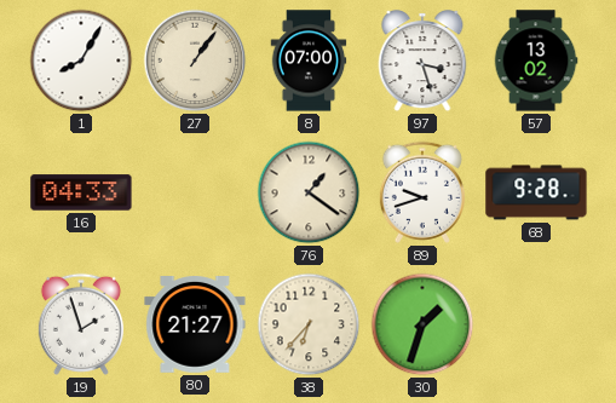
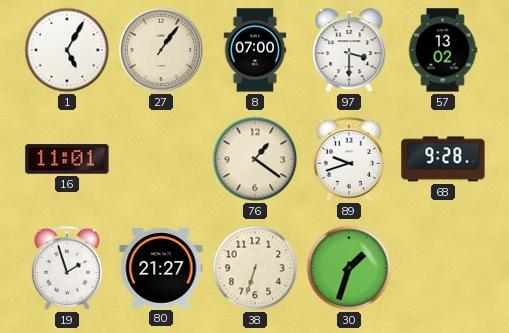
1: 8:05 -> 5:05 (67, 50)
97: 3:27 -> 3:30 (349, 51)
16: 04:33 -> 11:01 (67, 159)
38: 6:37 -> 6:33 (255, 268)
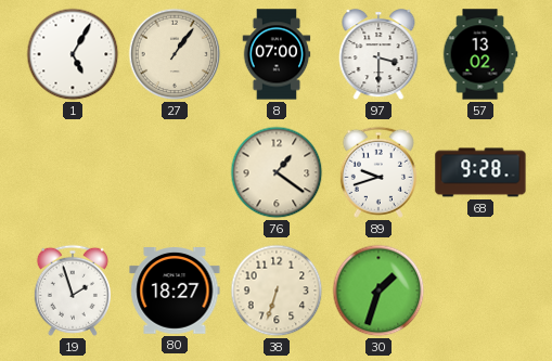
16: 11:01 -> none (67, 159)
80: 21:27 -> 18:27 (175, 292)
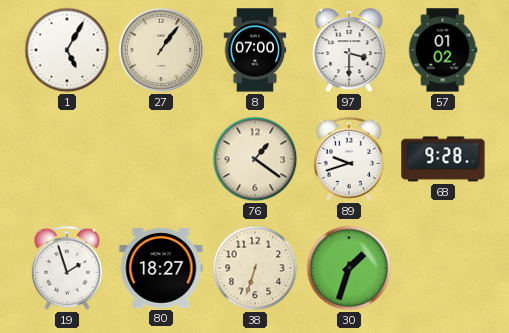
57: 13:02 -> 01:02 (443, 50)
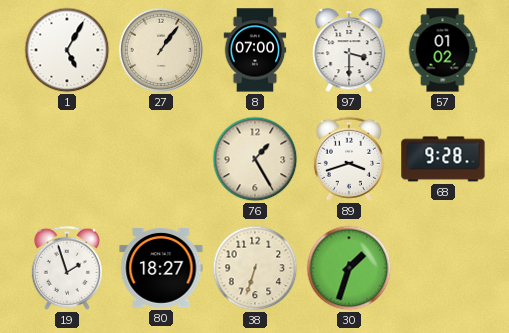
76: 1:21 -> 1:25 (255, 159)
89: 9:42 -> 3:42 (349, 159)
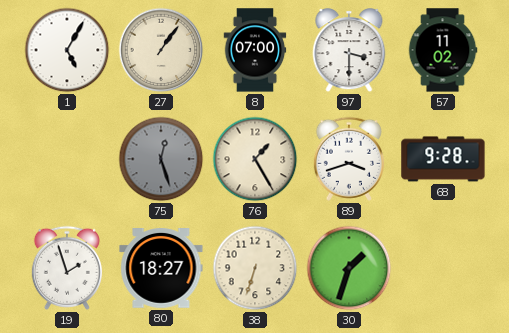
57: 01:02 -> 11:02 (443, 50)
75: none -> 12:27 (161, 159)
